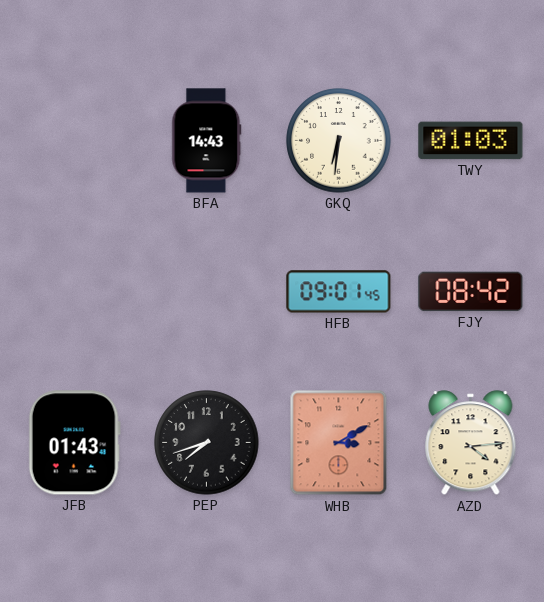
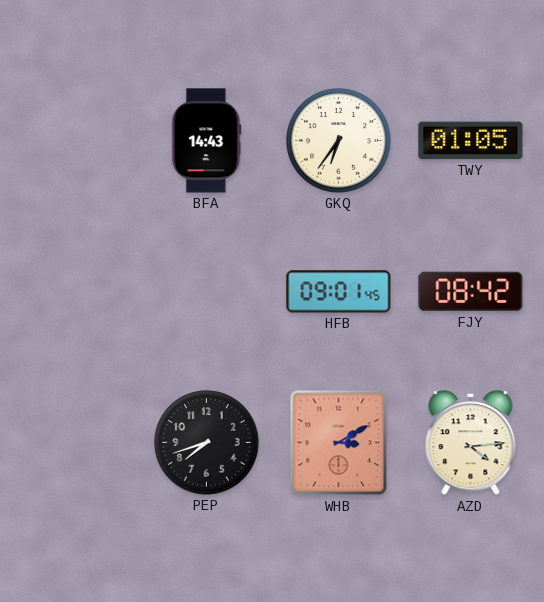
GKQ: 6:31 -> 6:36 (339, 141)
TWY: 01:03 -> 01:05 (471, 141)
JFB: 01:43 -> none (74, 443)
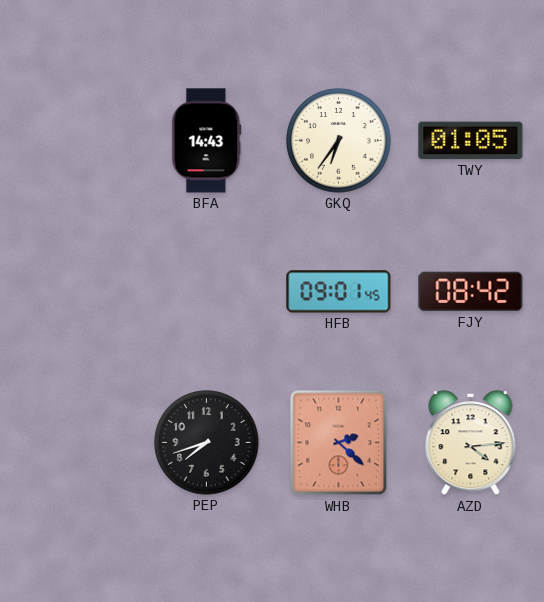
WHB: 3:10 -> 2:22 (339, 443)
